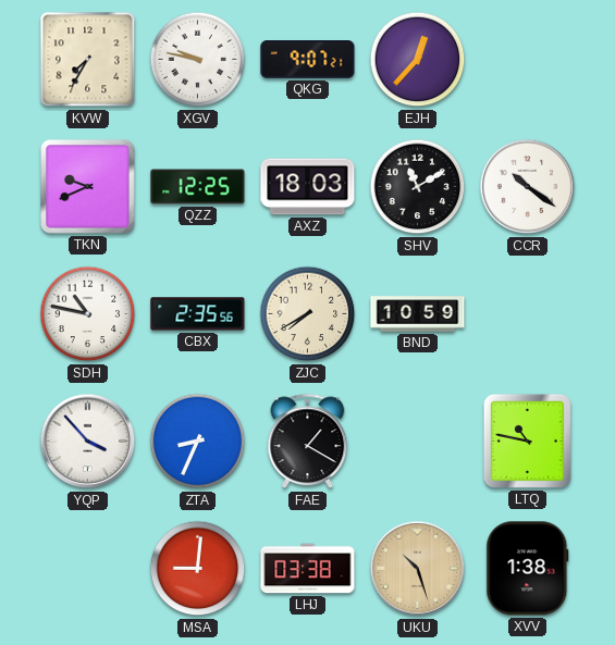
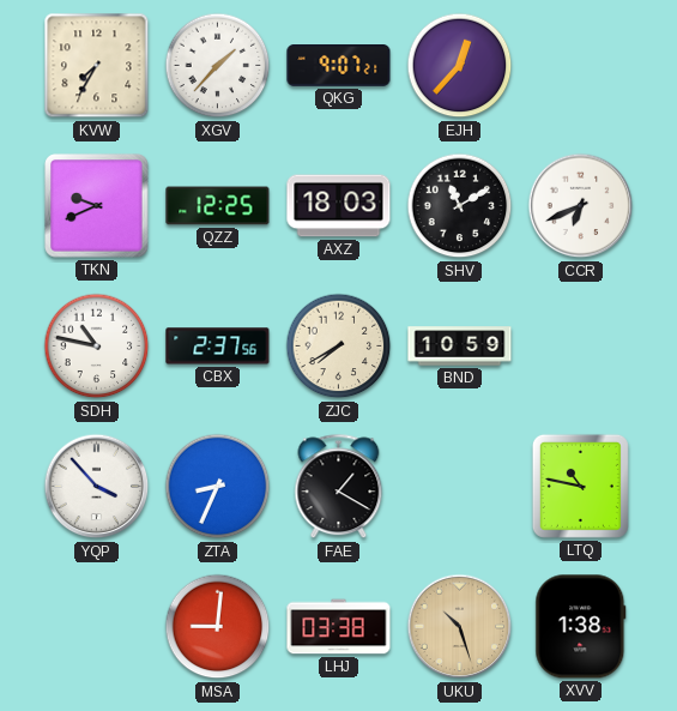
XGV: 9:47 -> 1:37 (218, 66)
CCR: 10:21 -> 6:41 (581, 206)
CBX: 2:35 -> 2:37 (218, 347)
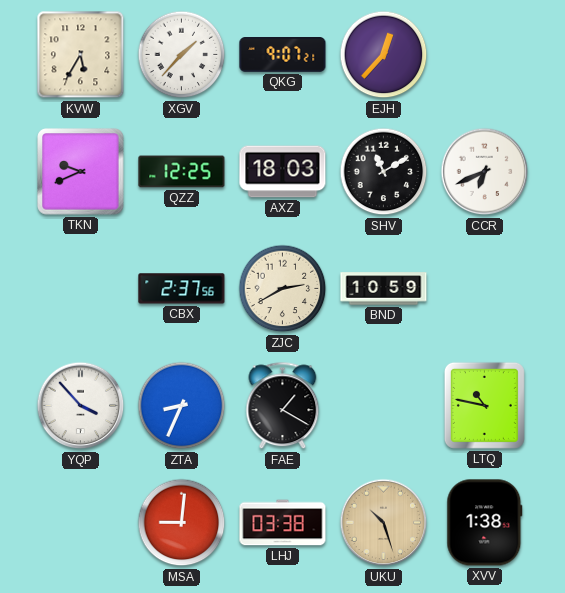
KVW: 7:35 -> 5:35 (81, 55)
SDH: 10:47 -> none (97, 347)
ZJC: 7:40 -> 2:40 (283, 289)
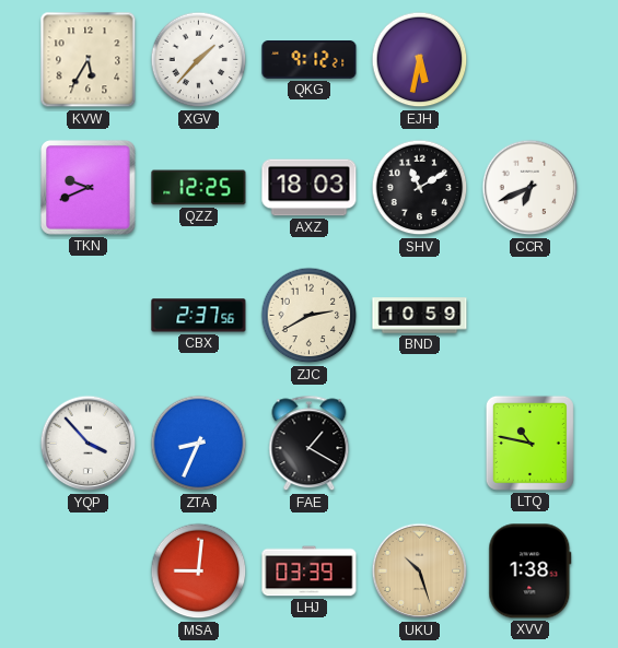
QKG: 9:07 -> 9:12 (310, 60)
EJH: 12:37 -> 5:32 (420, 60)
LHJ: 03:38 -> 03:39 (310, 572)
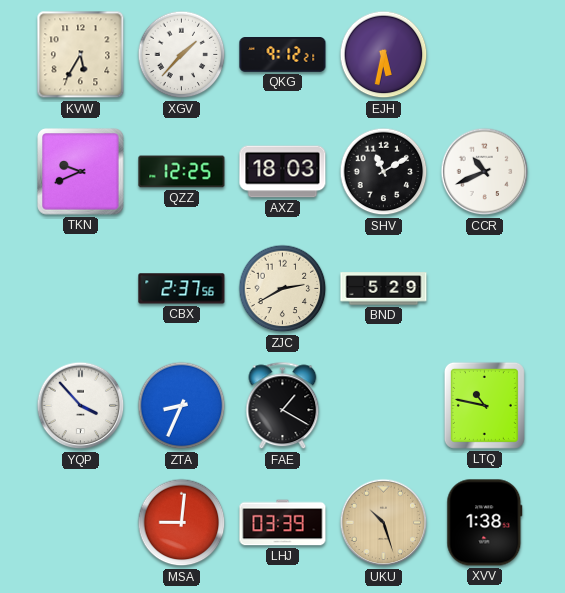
CCR: 6:41 -> 10:41 (485, 172)
BND: 10:59 -> 5:29 (384, 289)
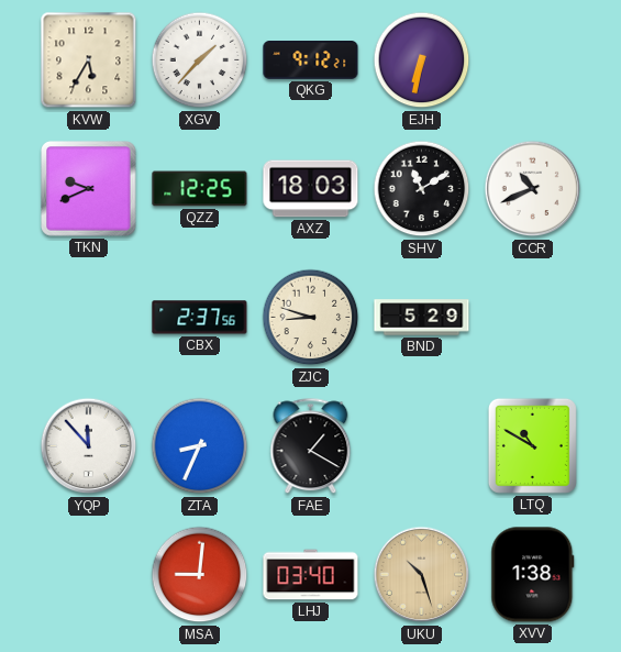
EJH: 5:32 -> 6:32 (422, 60)
ZJC: 2:40 -> 8:48 (311, 318)
YQP: 3:53 -> 11:53 (89, 446)
LTQ: 10:47 -> 10:50 (532, 445)
LHJ: 03:39 -> 03:40 (311, 575)
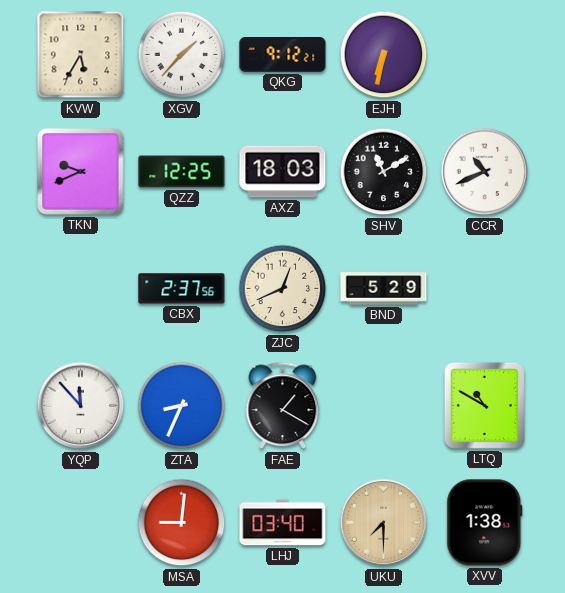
ZJC: 8:48 -> 12:41 (283, 289)
UKU: 10:27 -> 7:30 (384, 523)
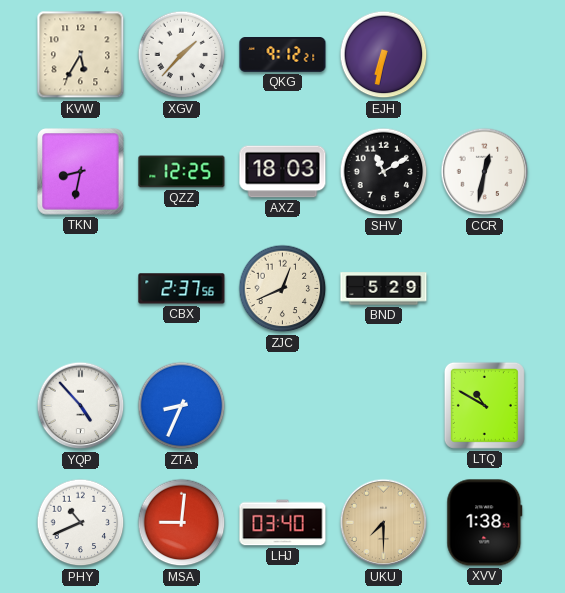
TKN: 9:41 -> 8:32 (81, 172)
CCR: 10:41 -> 12:32 (485, 172)
YQP: 11:53 -> 4:53 (81, 406)
FAE: 1:20 -> none (283, 406)
PHY: none -> 10:41 (81, 523)
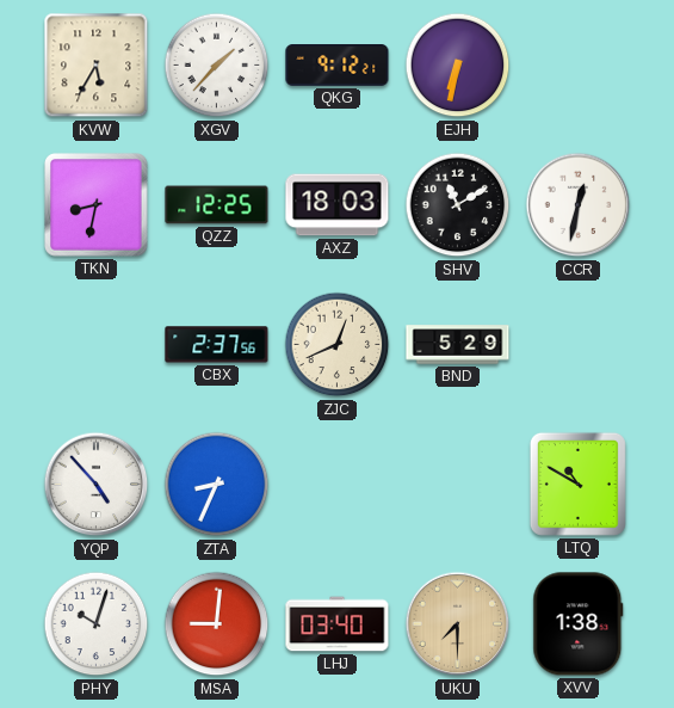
PHY: 10:41 -> 10:03 (97, 624)
